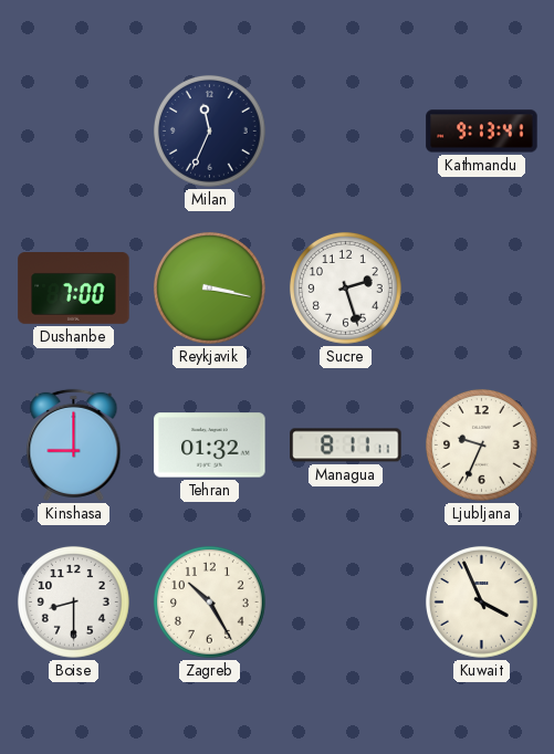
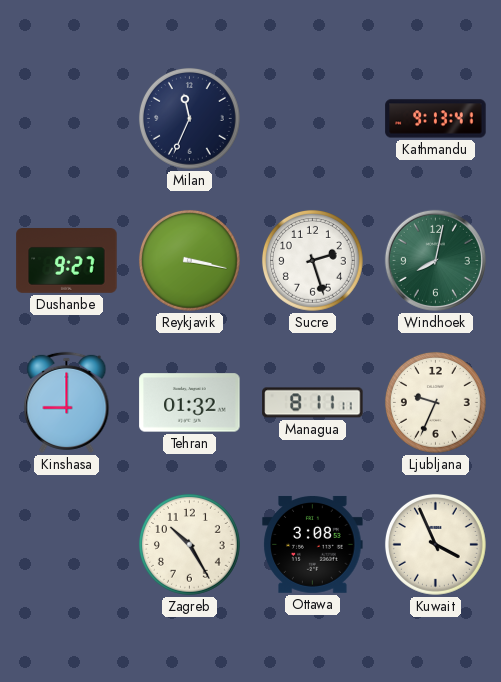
Dushanbe: 7:00 -> 9:27 (67, 261)
Windhoek: none -> 8:02 (435, 260)
Boise: 8:30 -> none (73, 601)
Ottawa: none -> 3:08 (313, 544)
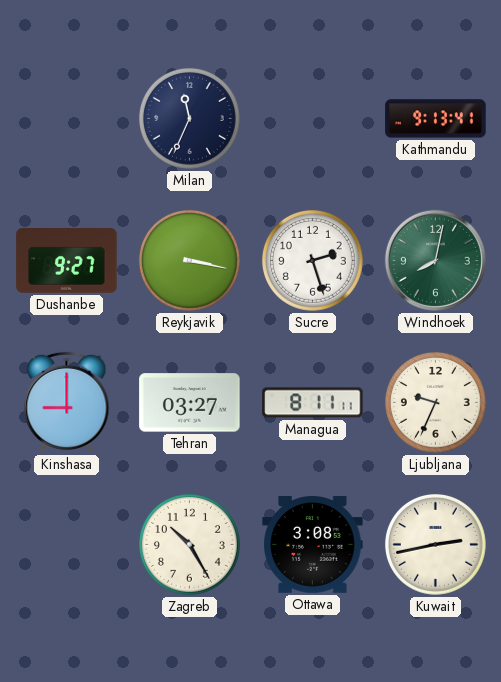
Tehran: 01:32 -> 03:27 (190, 403)
Kuwait: 3:56 -> 2:43 (435, 544)
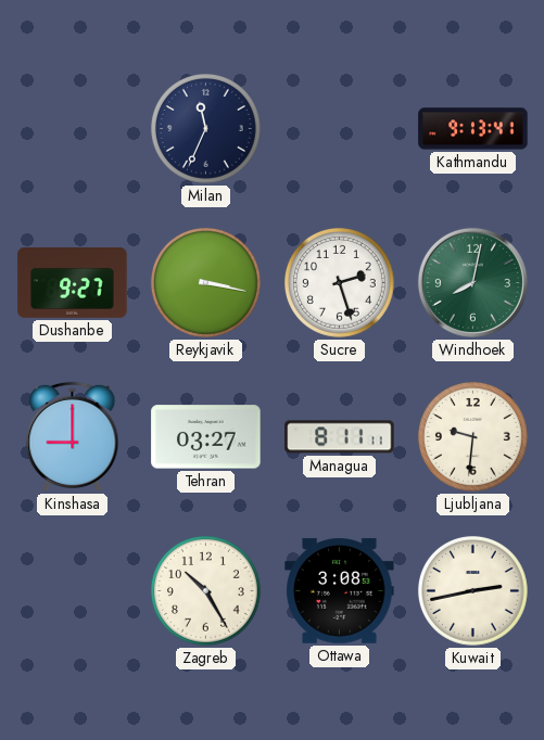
Ljubljana: 9:34 -> 9:31 (472, 436)
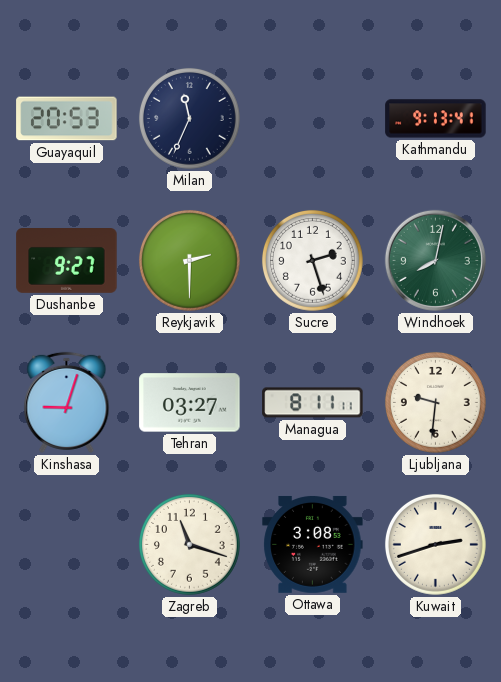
Guayaquil: none -> 20:53 (67, 119)
Reykjavik: 3:17 -> 2:30 (189, 260)
Kinshasa: 9:00 -> 9:03 (67, 402)
Zagreb: 10:25 -> 11:18 (189, 544)
Kuwait: 2:43 -> 2:42 (435, 544)
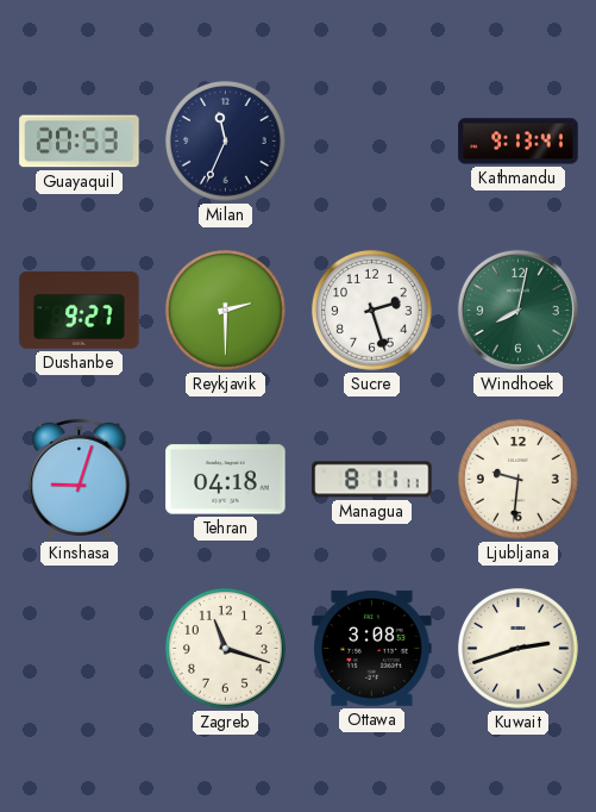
Tehran: 03:27 -> 04:18 (226, 480)
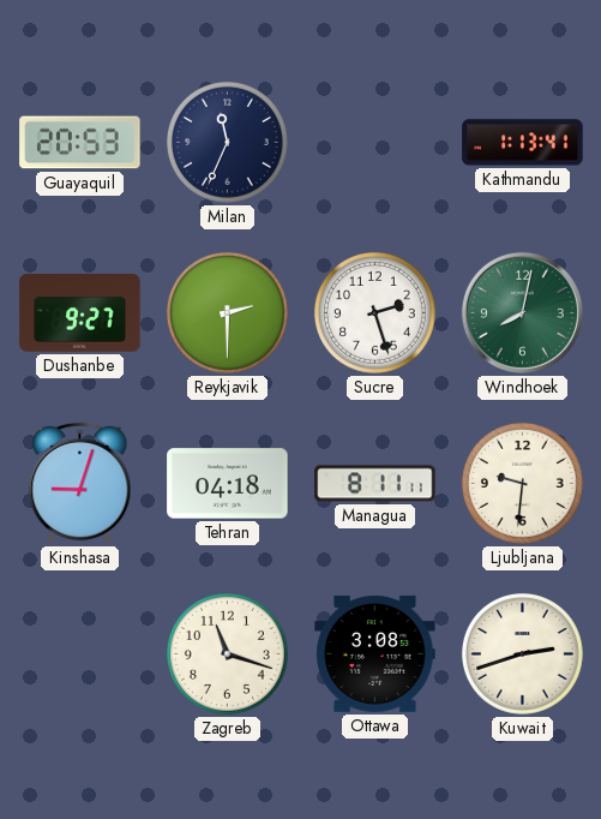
Kathmandu: 9:13 -> 1:13 (523, 143)
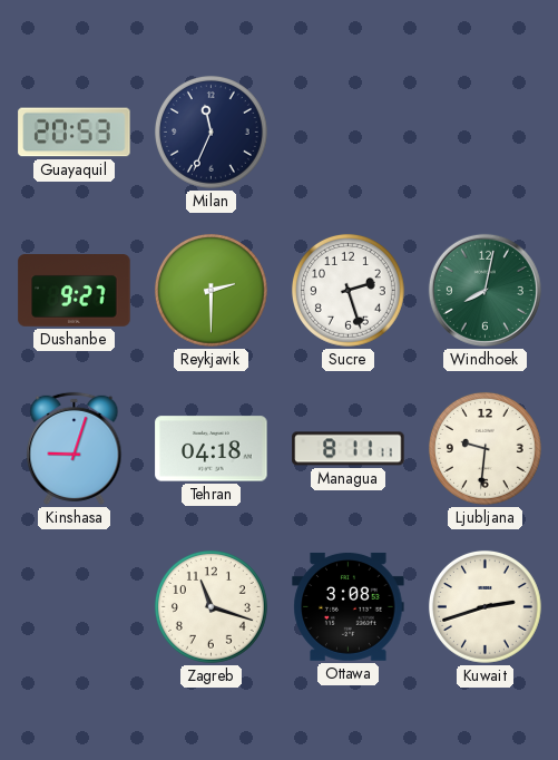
Kathmandu: 1:13 -> none (523, 143)
